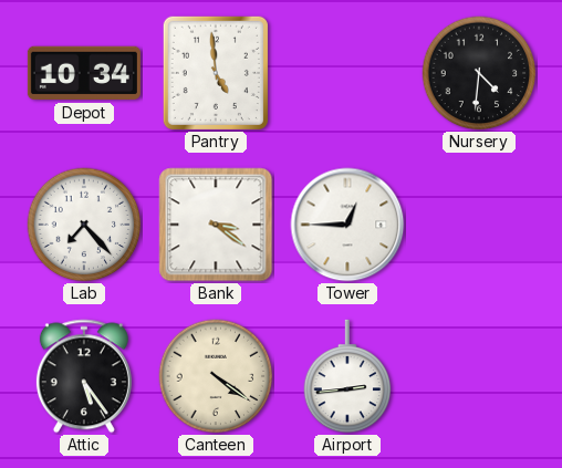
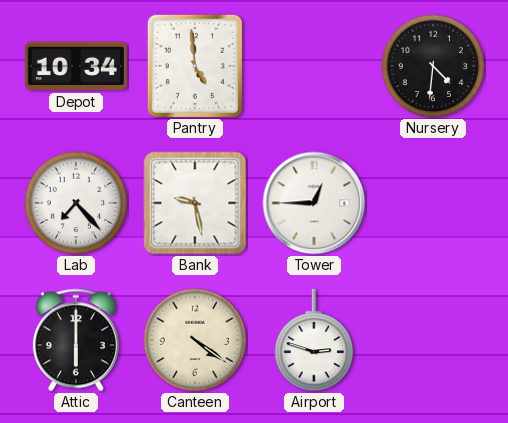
Bank: 3:21 -> 9:28 (195, 203)
Attic: 5:24 -> 6:00 (76, 340)
Airport: 2:44 -> 2:48 (314, 340)
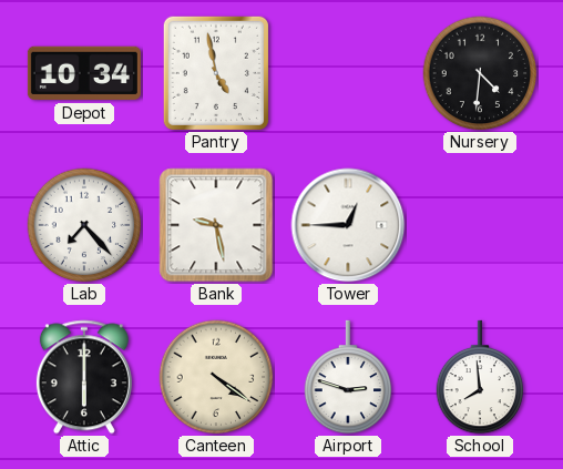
Pantry: 4:59 -> 4:58 (216, 73)
School: none -> 7:59 (480, 377)
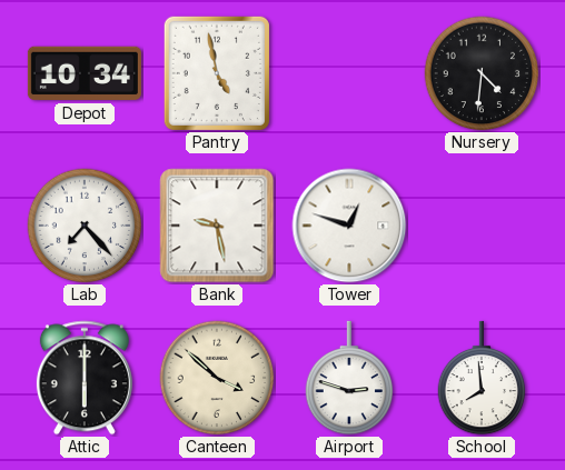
Tower: 12:45 -> 12:48 (349, 226)
Canteen: 4:21 -> 3:52 (217, 378)
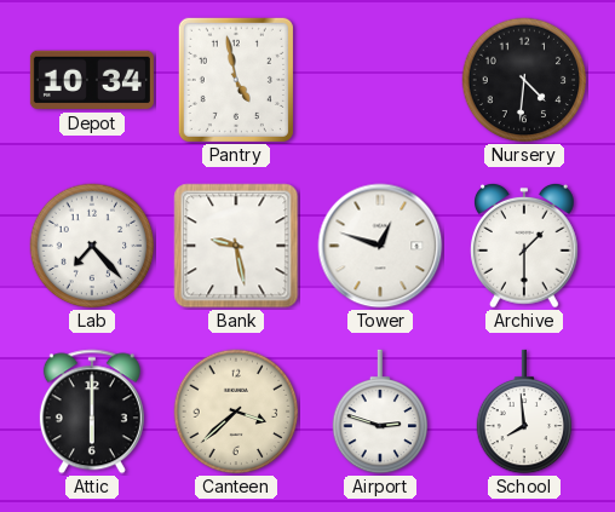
Archive: none -> 1:30 (525, 246)
Canteen: 3:52 -> 3:38 (236, 412)
